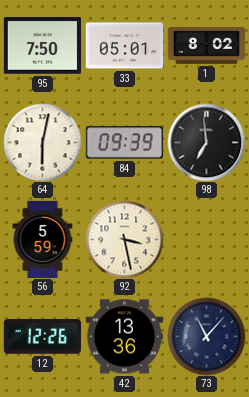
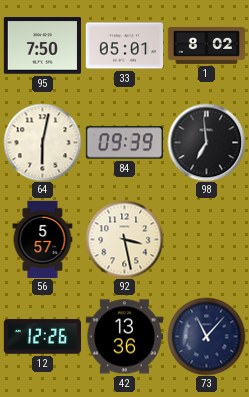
56: 5:59 -> 5:57 (43, 239)
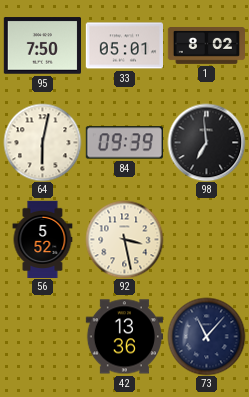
56: 5:57 -> 5:52 (43, 239)
12: 12:26 -> none (42, 337)
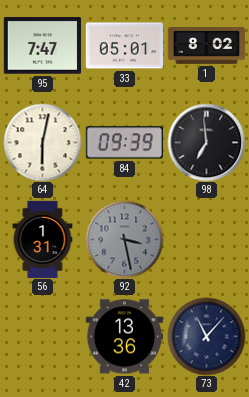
95: 7:50 -> 7:47 (42, 46)
56: 5:52 -> 1:31 (43, 239)
92 dial: cream -> grey (124, 239)
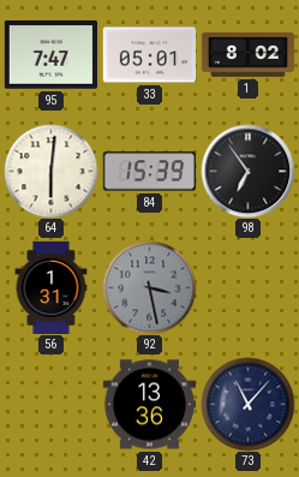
64: 6:02 -> 6:01 (50, 171)
84: 09:39 -> 15:39 (149, 172)
98: 6:59 -> 6:54 (247, 171)
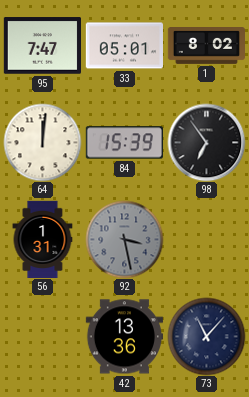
64: 6:01 -> 12:01 (42, 142)
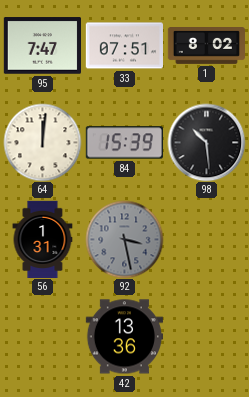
33: 05:01 -> 07:51 (124, 46)
98: 6:54 -> 10:29 (206, 142)
73: 11:07 -> none (206, 336)
